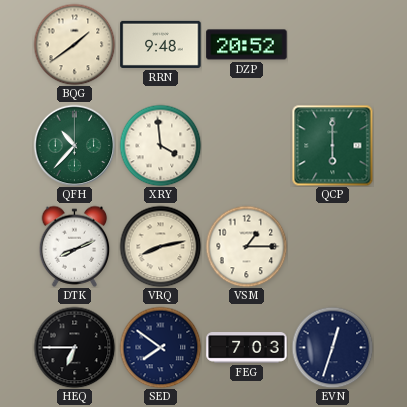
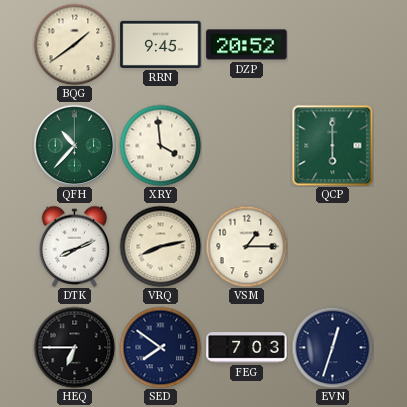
RRN: 9:48 -> 9:45 (161, 44)
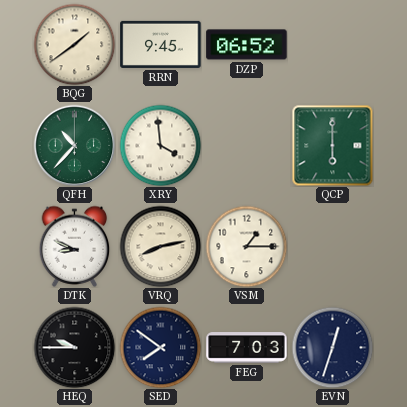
DZP: 20:52 -> 06:52 (247, 45)
DTK: 8:11 -> 8:49 (75, 246)
HEQ: 6:45 -> 9:45 (74, 347)
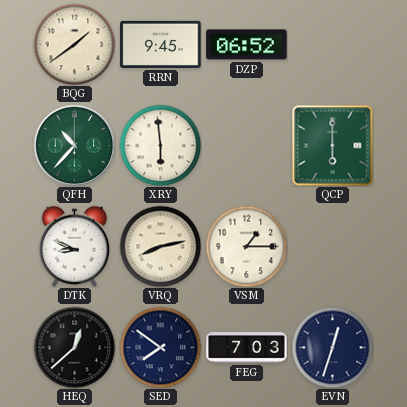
XRY: 3:59 -> 5:59 (160, 145)
HEQ: 9:45 -> 12:38 (74, 347)
